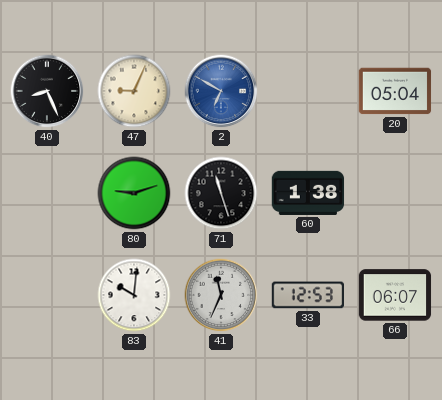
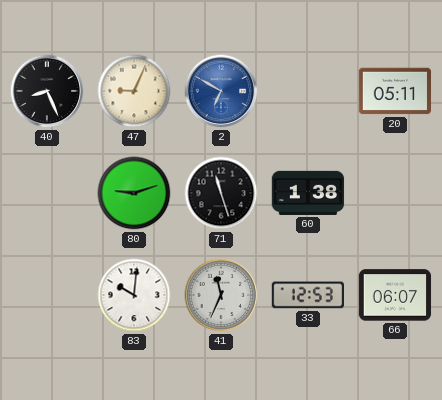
20: 05:04 -> 05:11 (395, 91)
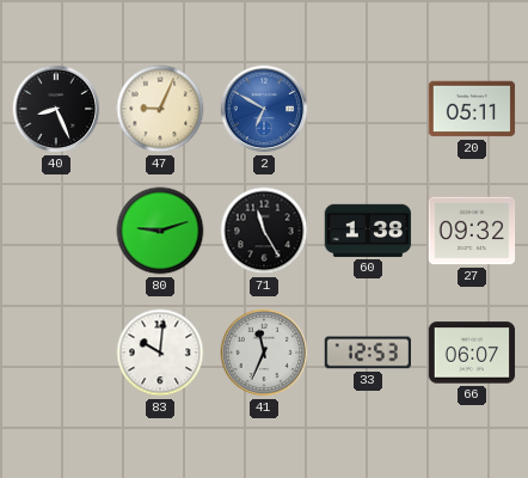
71: 11:27 -> 11:25 (264, 231)
27: none -> 09:32 (472, 231)
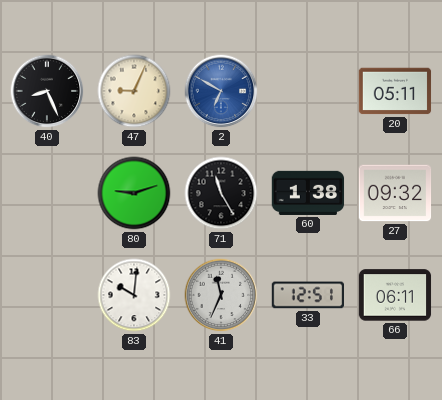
33: 12:53 -> 12:51 (308, 295)
66: 06:07 -> 06:11 (395, 295)
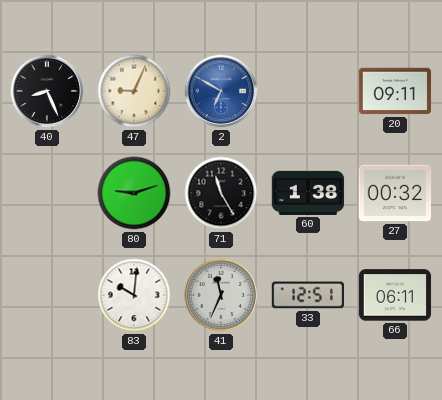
20: 05:11 -> 09:11 (395, 91)
27: 09:32 -> 00:32 (395, 193)
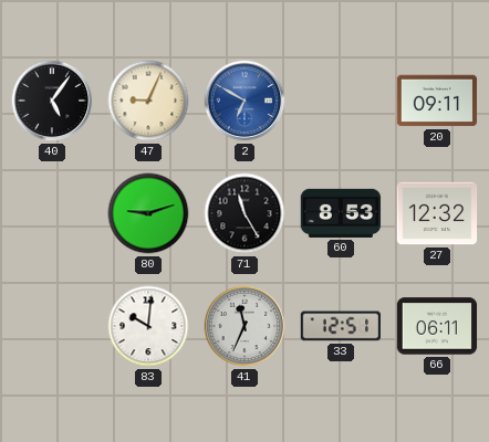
40: 8:26 -> 5:06 (52, 101)
60: 1:38 -> 8:53 (341, 213)
27: 00:32 -> 12:32 (437, 213)
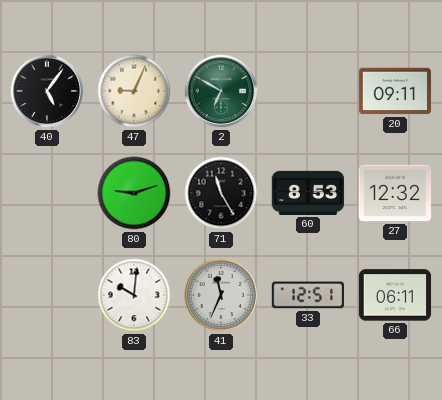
2 dial: blue -> green (221, 91)
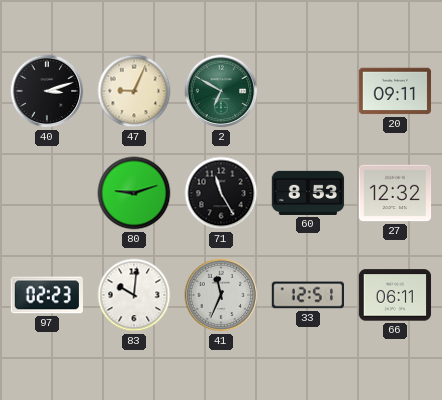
40: 5:06 -> 3:12 (47, 91)
97: none -> 02:23 (46, 295)
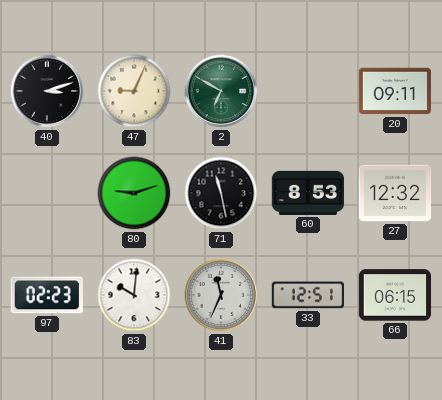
71: 11:25 -> 11:28 (221, 193)
66: 06:11 -> 06:15 (395, 295)
